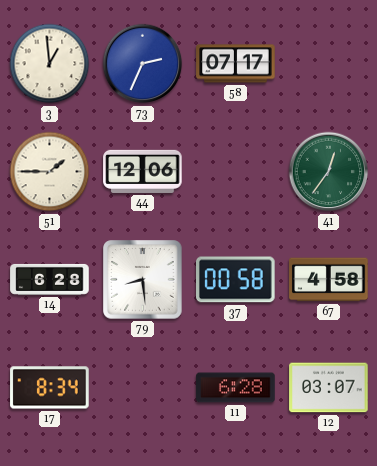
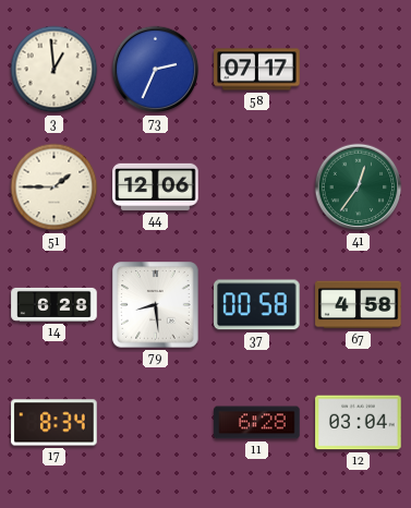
12: 03:07 -> 03:04 (359, 423)
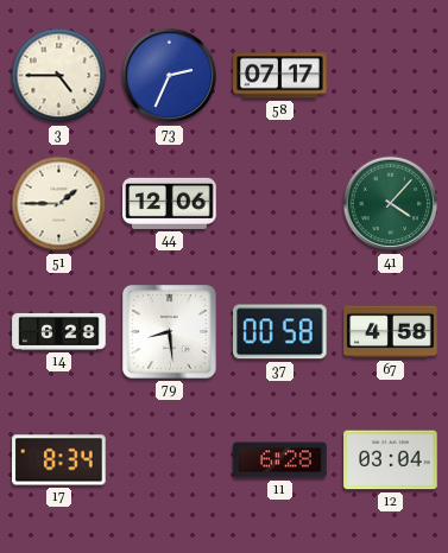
3: 12:59 -> 4:45 (59, 76)
41: 12:36 -> 4:07 (391, 204)
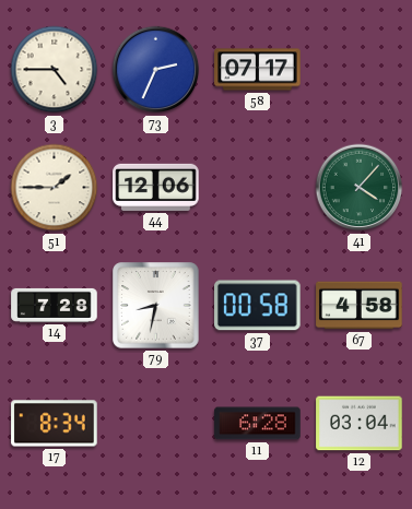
14: 6:28 -> 7:28 (55, 305)
79: 8:29 -> 8:32 (156, 306)
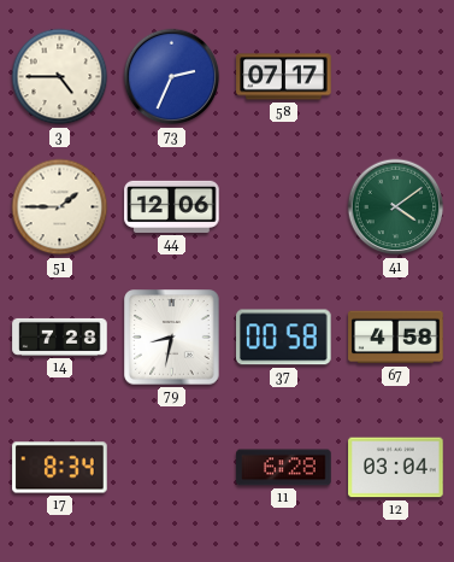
41: 4:07 -> 4:09 (396, 207)
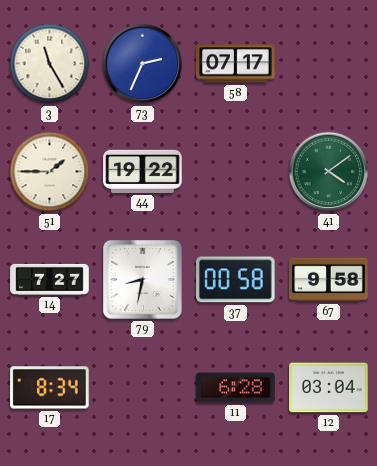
3: 4:45 -> 11:25 (50, 64)
44: 12:06 -> 19:22 (143, 171)
14: 7:28 -> 7:27 (50, 279)
67: 4:58 -> 9:58 (329, 280)
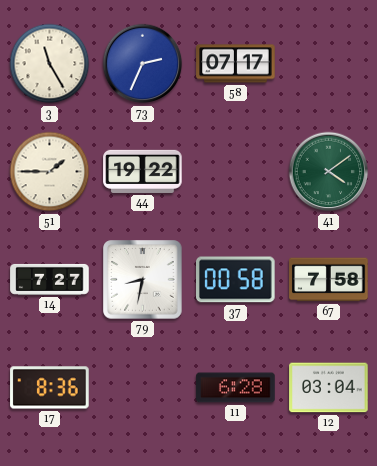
67: 9:58 -> 7:58 (329, 280)
17: 8:34 -> 8:36 (50, 388)
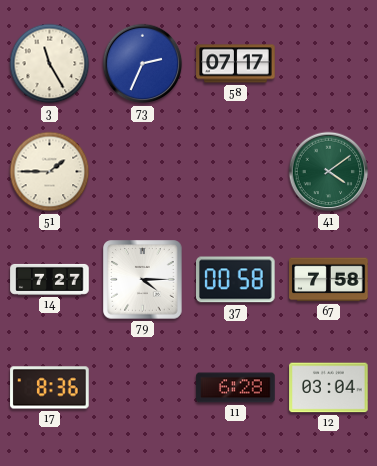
44: 19:22 -> none (143, 171)
79: 8:32 -> 4:15 (143, 280)
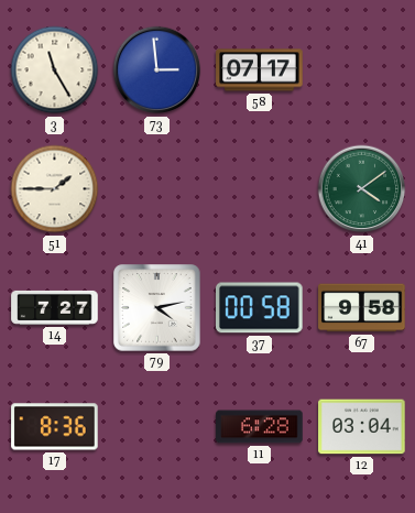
73: 2:34 -> 2:59 (157, 70)
79: 4:15 -> 4:13 (157, 308)
67: 7:58 -> 9:58 (362, 308)
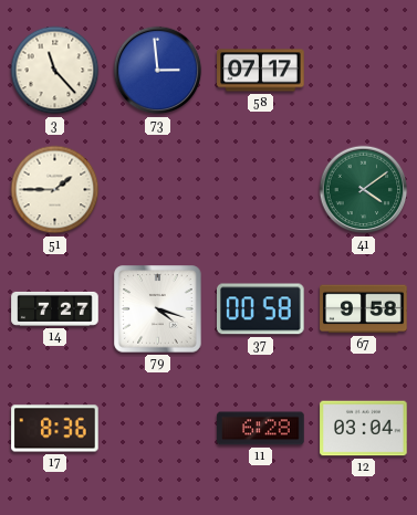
3: 11:25 -> 11:23 (55, 71)
79: 4:13 -> 4:18 (158, 309)
